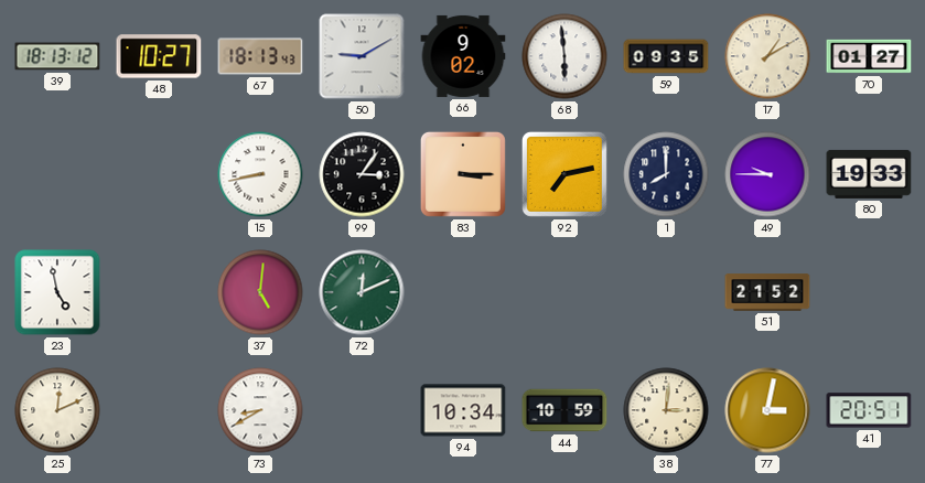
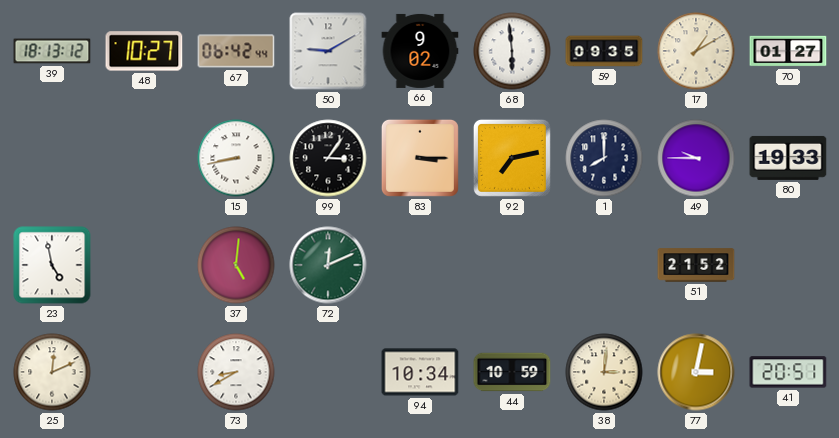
67: 18:13 -> 06:42 (236, 51)
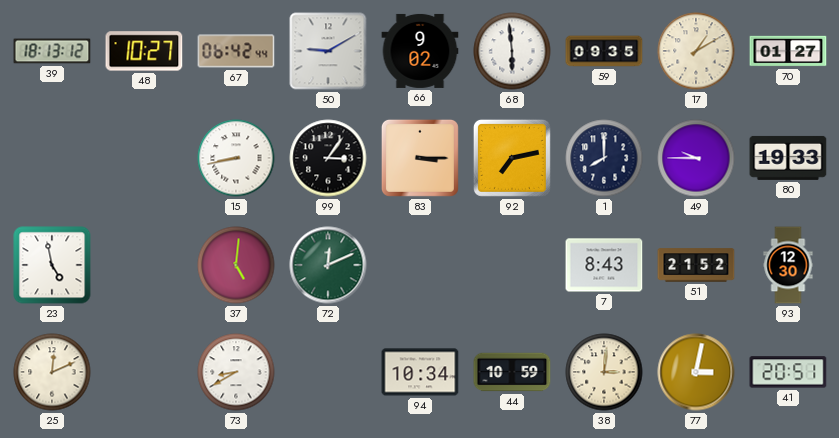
7: none -> 8:43 (604, 265)
93: none -> 12:30 (788, 265)
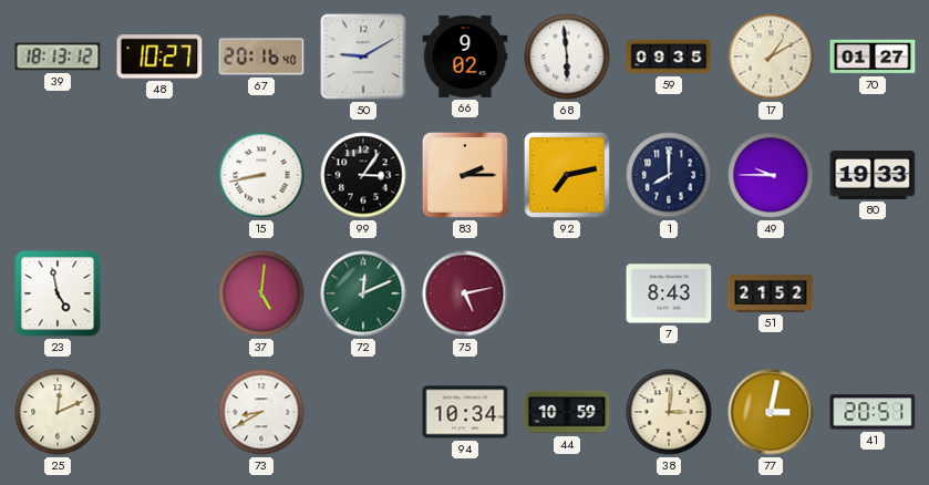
67: 06:42 -> 20:16 (261, 56)
83: 3:15 -> 2:15 (465, 175)
75: none -> 5:13 (465, 293)
93: 12:30 -> none (788, 265)
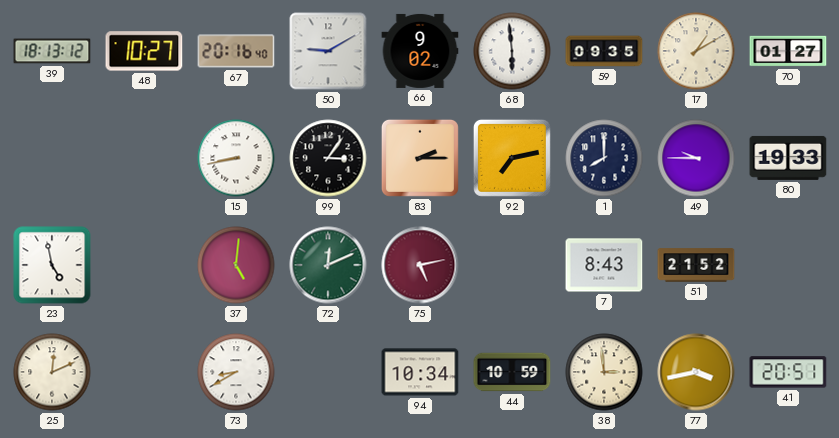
38: 3:01 -> 2:59 (604, 372)
77: 3:02 -> 3:43 (696, 372)
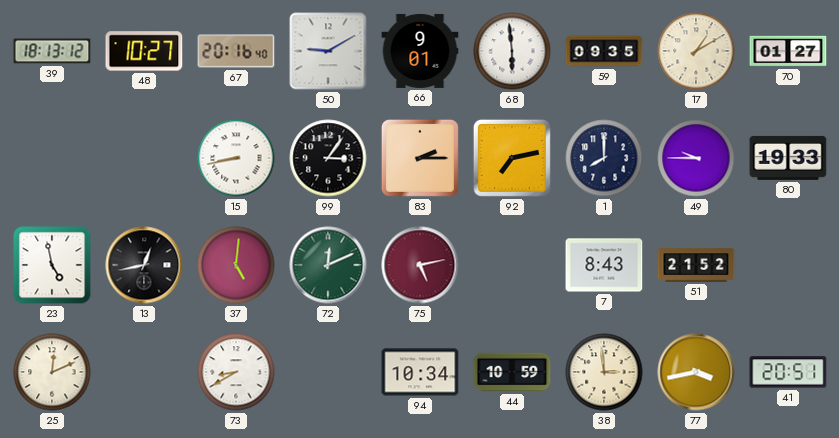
66: 9:02 -> 9:01 (420, 51)
13: none -> 12:43 (144, 265)
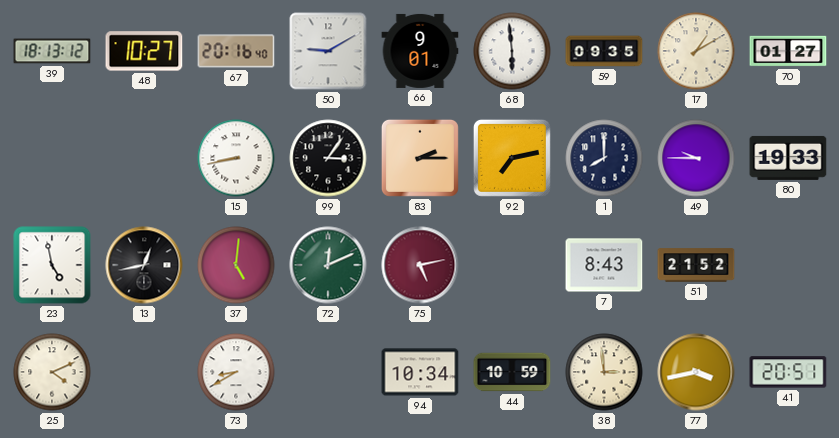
25: 12:11 -> 4:11 (52, 372)
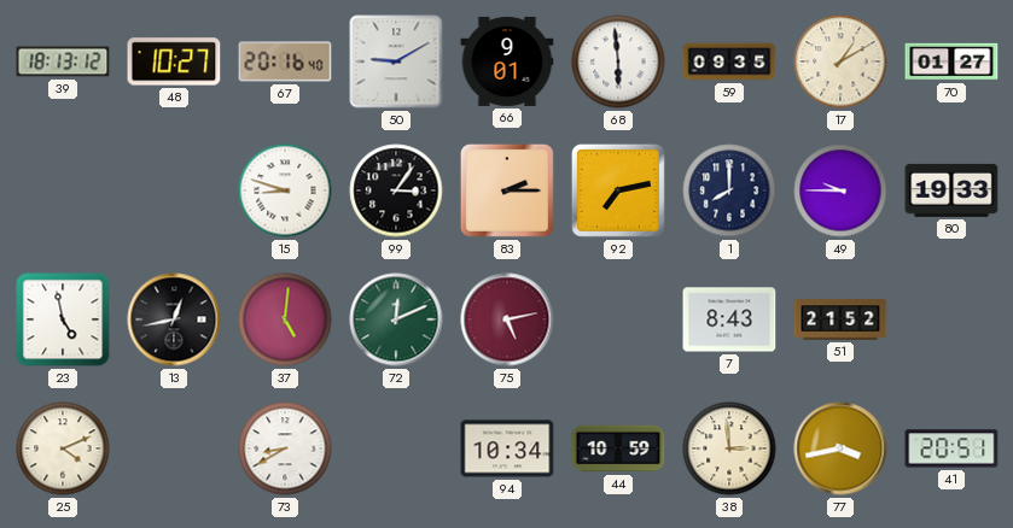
15: 8:43 -> 8:48 (285, 190)
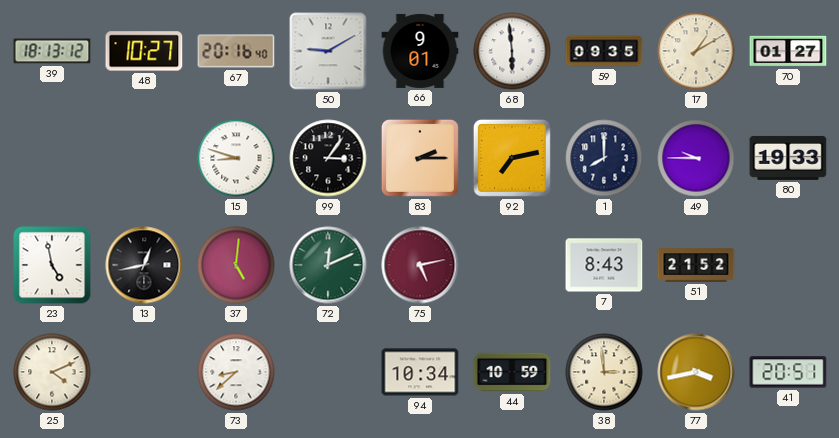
73: 8:40 -> 8:38 (236, 372)
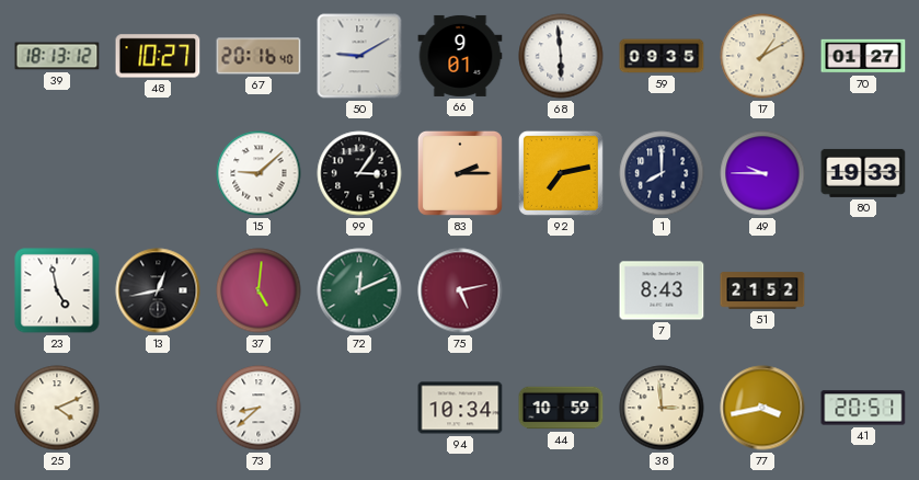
15: 8:48 -> 9:08 (259, 173)
